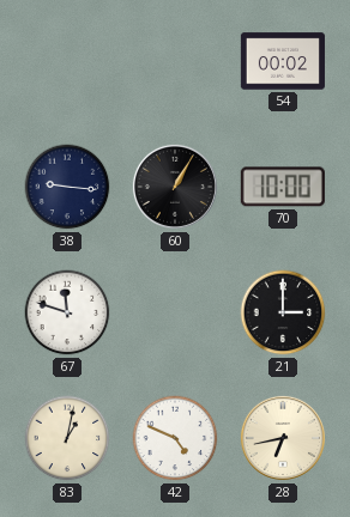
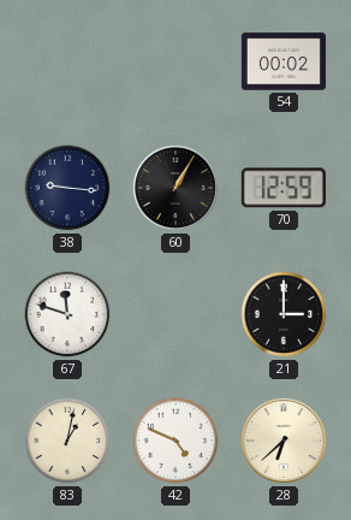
70: 10:00 -> 12:59 (284, 188)
28: 6:43 -> 6:38 (284, 441)
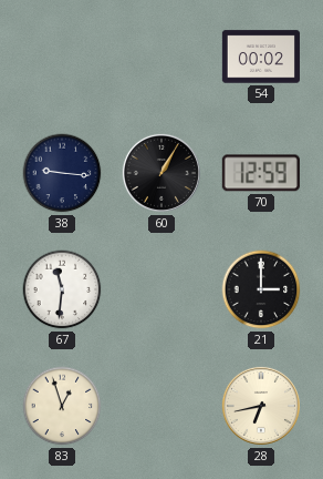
67: 11:48 -> 11:31 (62, 289)
83: 1:02 -> 12:57 (62, 406)
42: 4:49 -> none (175, 441)
28: 6:38 -> 6:43 (261, 406)
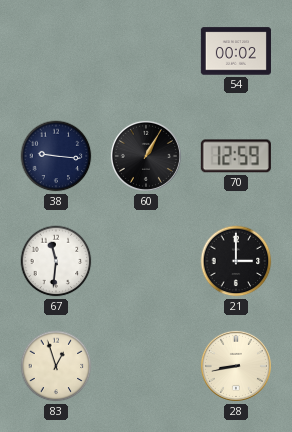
28: 6:43 -> 8:43 (236, 366)
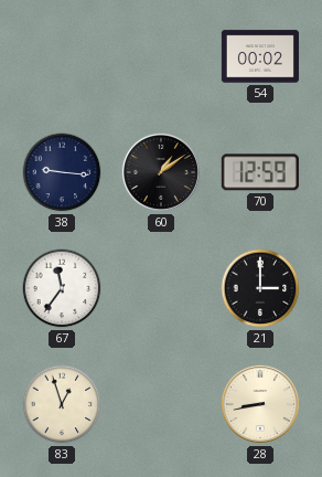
60: 1:05 -> 1:09 (161, 172)
67: 11:31 -> 11:36 (62, 288)
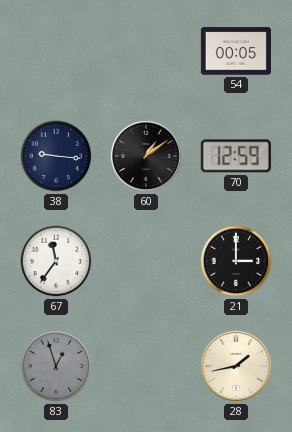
54: 00:02 -> 00:05 (236, 51)
83 dial: cream -> grey (56, 366)
28: 8:43 -> 1:43 (236, 366)
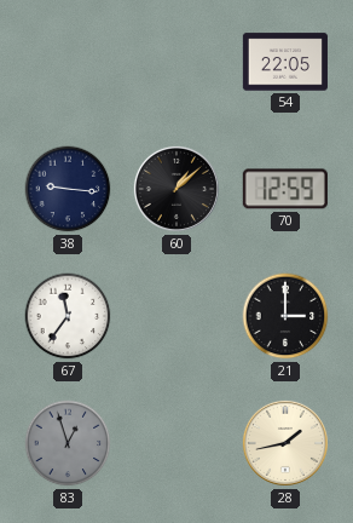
54: 00:05 -> 22:05 (285, 62)
60: 1:09 -> 1:08 (176, 189)
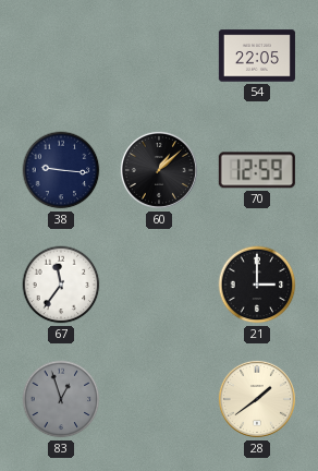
28: 1:43 -> 1:39 (257, 399)
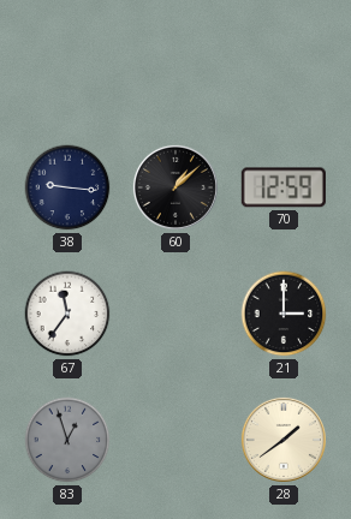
54: 22:05 -> none (257, 56)
